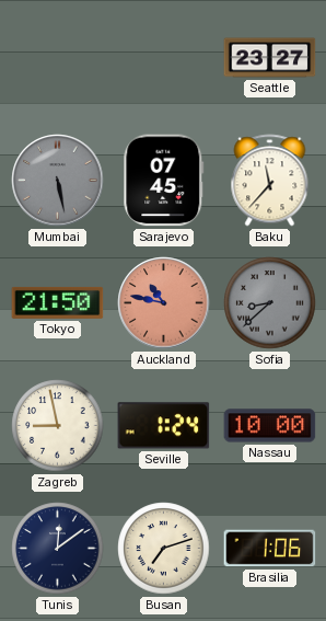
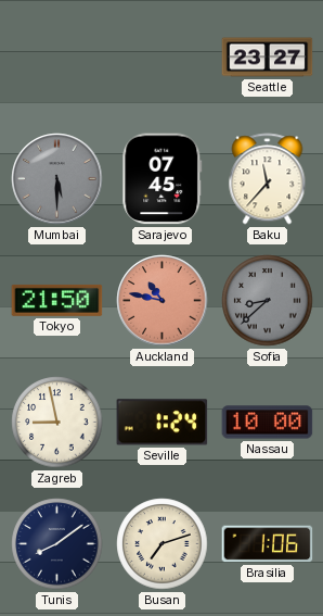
Mumbai: 5:28 -> 5:30 (57, 179)
Tunis: 12:09 -> 8:09 (57, 544)
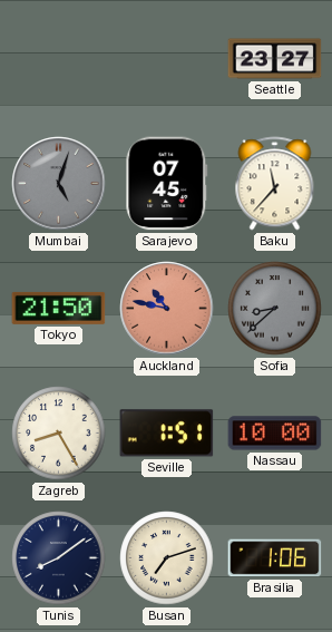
Mumbai: 5:30 -> 5:03 (59, 184)
Zagreb: 8:58 -> 8:25 (59, 434)
Seville: 1:24 -> 1:51 (167, 434)
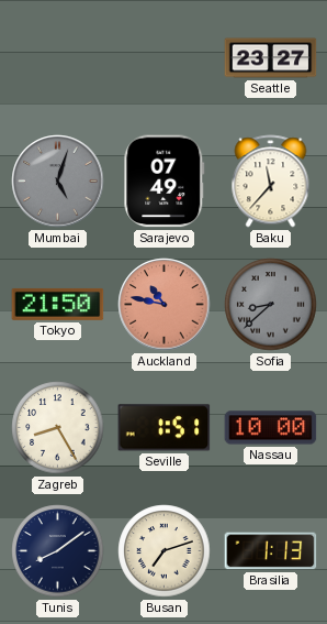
Sarajevo: 07:45 -> 07:49 (165, 182)
Brasilia: 1:06 -> 1:13 (271, 551)
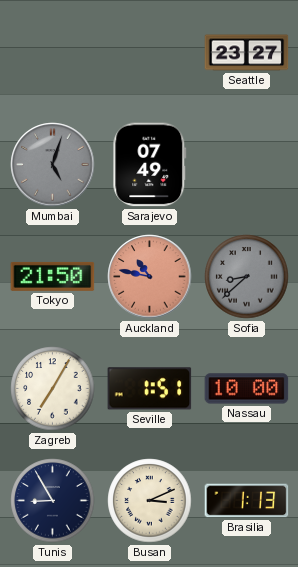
Baku: 11:37 -> none (271, 182)
Zagreb: 8:25 -> 7:05 (53, 389)
Tunis: 8:09 -> 8:55 (53, 501)
Busan: 7:12 -> 3:11 (150, 501)
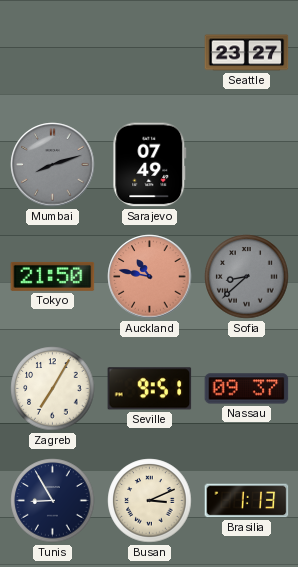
Mumbai: 5:03 -> 8:12 (53, 165)
Seville: 1:51 -> 9:51 (150, 389)
Nassau: 10:00 -> 09:37 (247, 389)
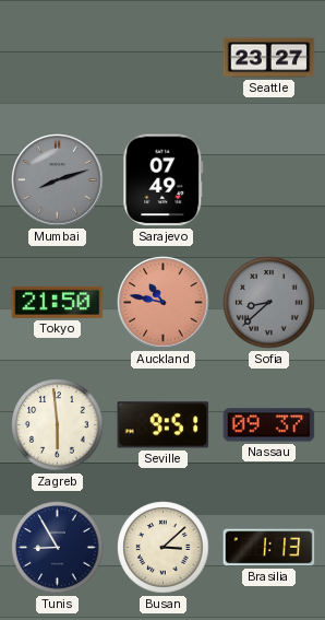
Zagreb: 7:05 -> 5:59 (58, 425)
Busan: 3:11 -> 3:08 (164, 548)
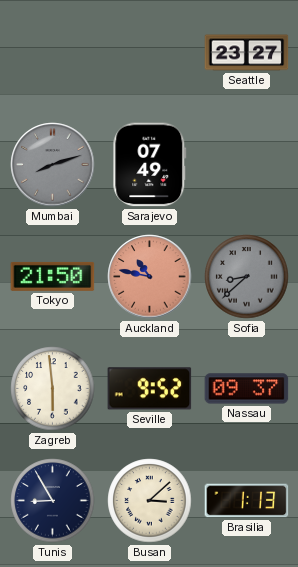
Seville: 9:51 -> 9:52 (150, 389)
